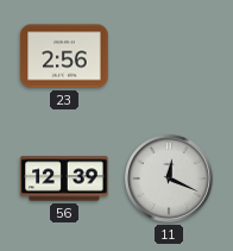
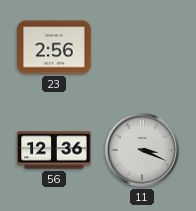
56: 12:39 -> 12:36 (54, 150)
11: 12:19 -> 3:19 (142, 150)
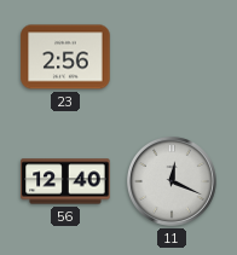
56: 12:36 -> 12:40 (65, 181)
11: 3:19 -> 12:19 (172, 181)
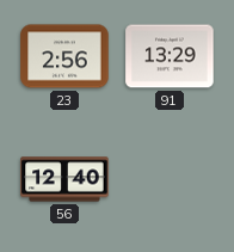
91: none -> 13:29 (170, 56)
11: 12:19 -> none (172, 181)
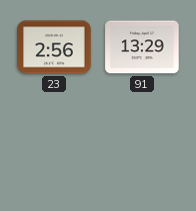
56: 12:40 -> none (64, 179)
